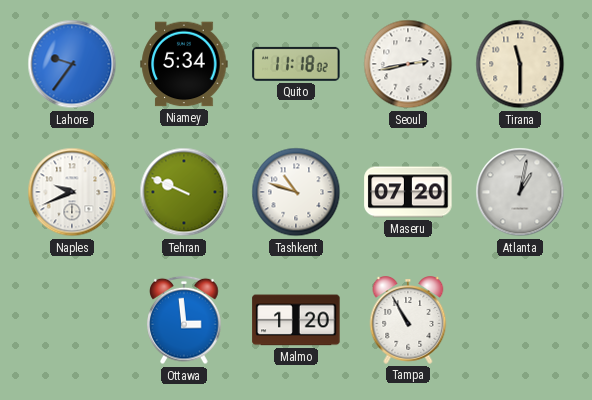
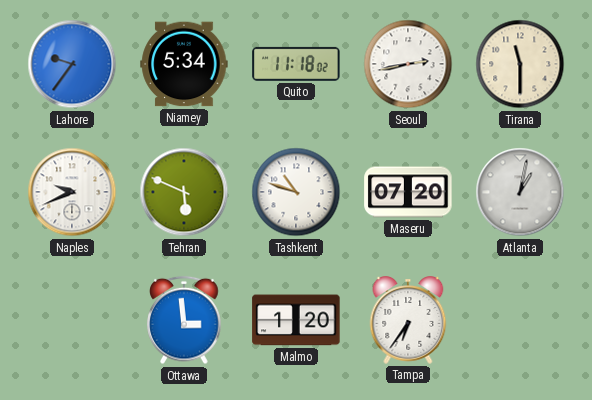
Tehran: 9:49 -> 5:49 (184, 192)
Tampa: 10:55 -> 6:36 (408, 320)
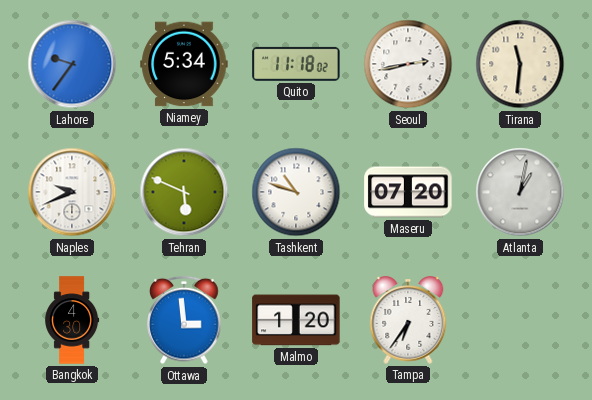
Tirana: 11:30 -> 11:31 (520, 64)
Bangkok: none -> 4:30 (72, 320)
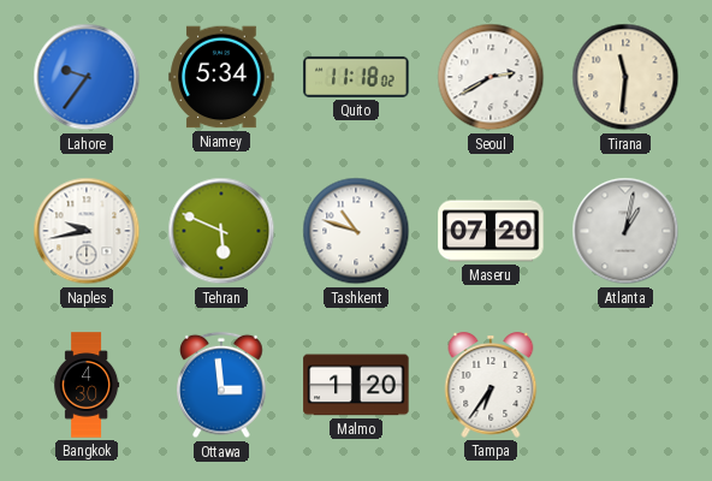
Seoul: 2:43 -> 2:40 (491, 77)
Naples: 9:41 -> 9:43 (87, 231)
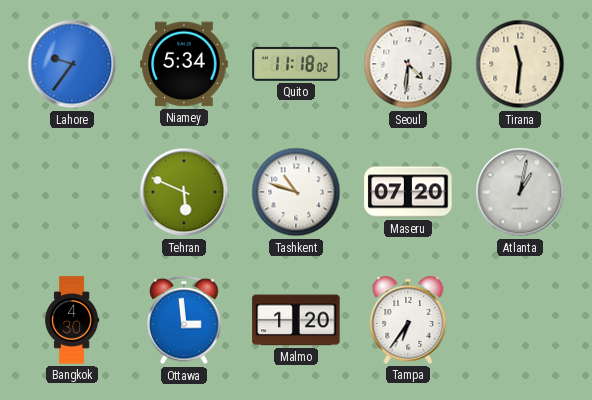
Seoul: 2:40 -> 4:31 (408, 64)
Naples: 9:43 -> none (87, 231)
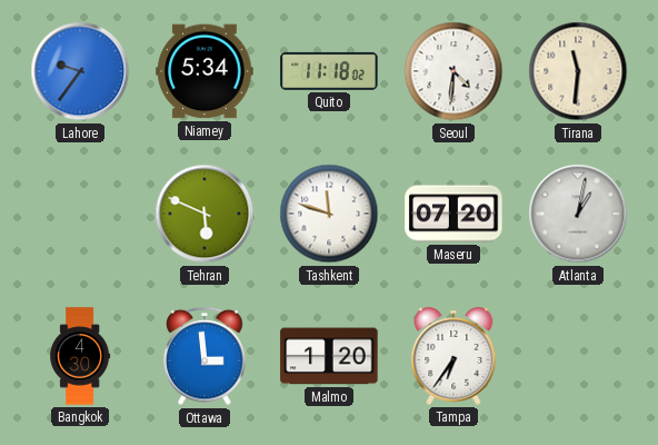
Tashkent: 10:48 -> 11:48 (329, 214)
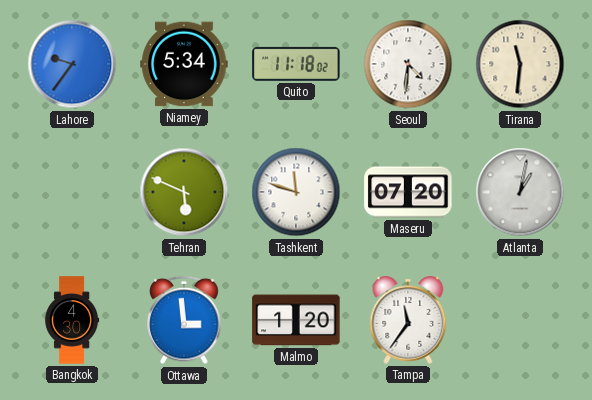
Tampa: 6:36 -> 11:36 (408, 320)
